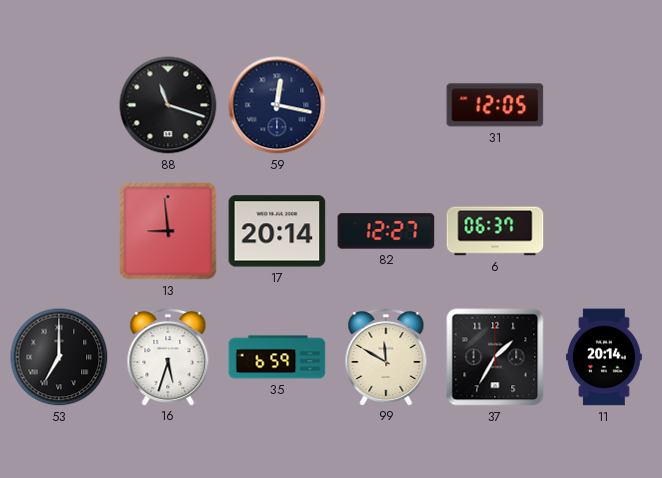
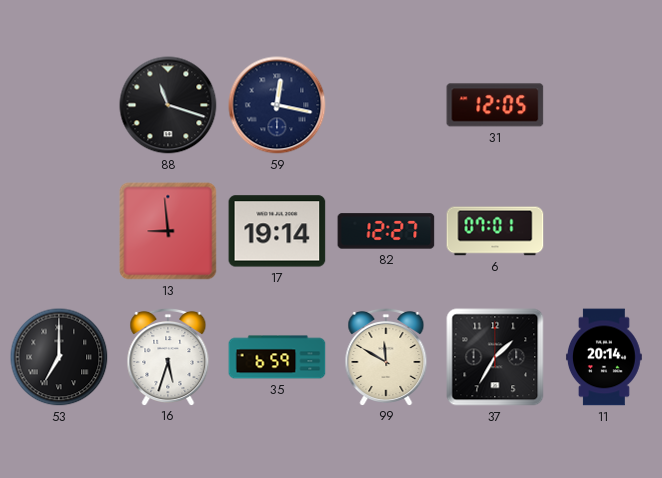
17: 20:14 -> 19:14 (277, 231)
6: 06:37 -> 07:01 (495, 231)
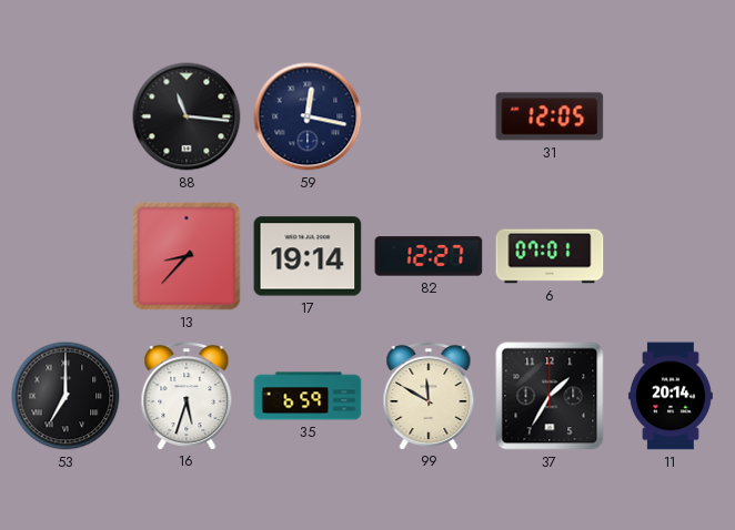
88: 11:18 -> 11:16 (187, 116)
13: 8:59 -> 8:37 (187, 256)
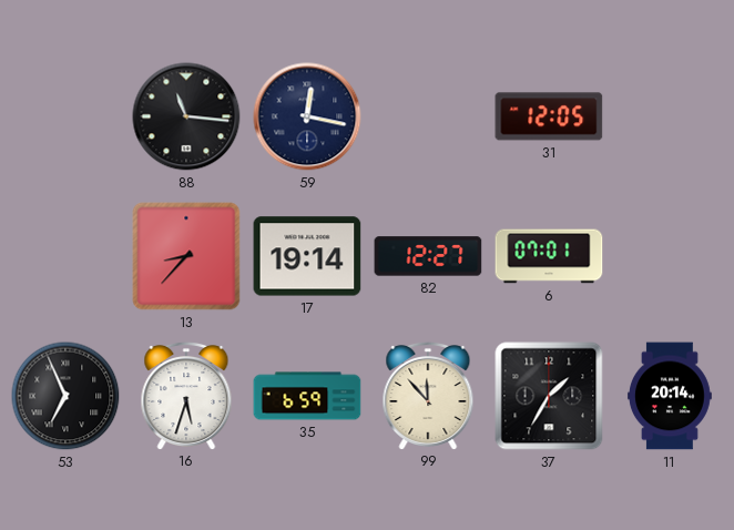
53: 7:00 -> 6:56 (65, 396)
99: 11:50 -> 11:53 (428, 395)
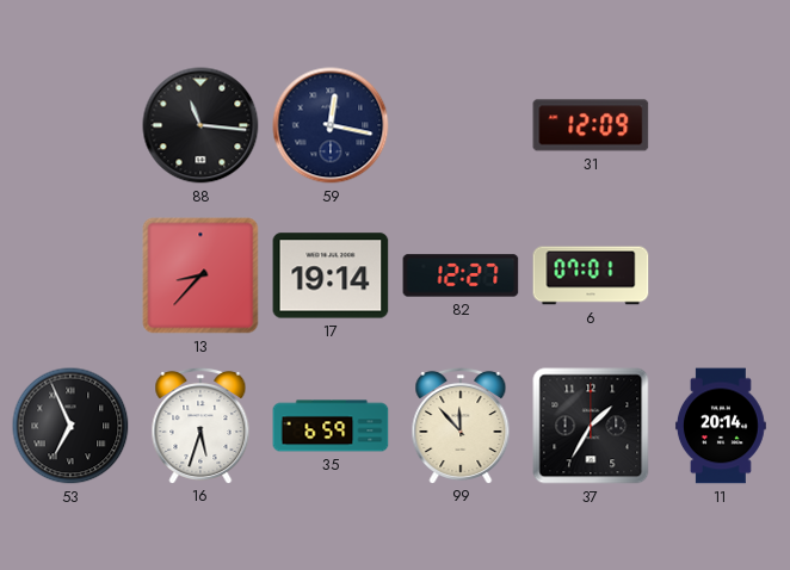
31: 12:05 -> 12:09 (591, 125)
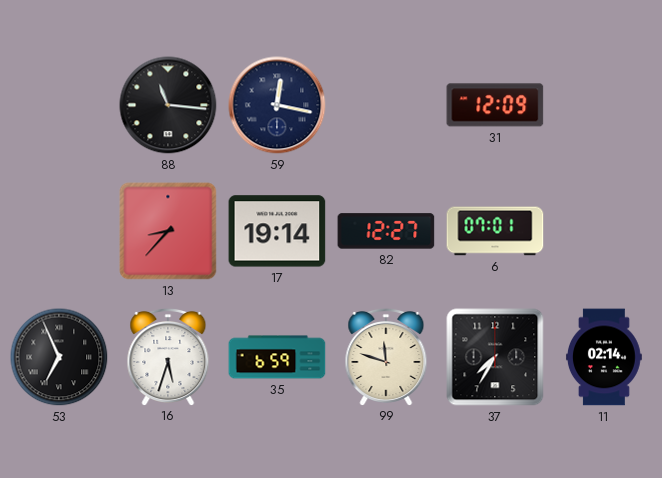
99: 11:53 -> 11:48 (386, 356)
37: 1:35 -> 7:35 (495, 357)
11: 20:14 -> 02:14 (604, 357)
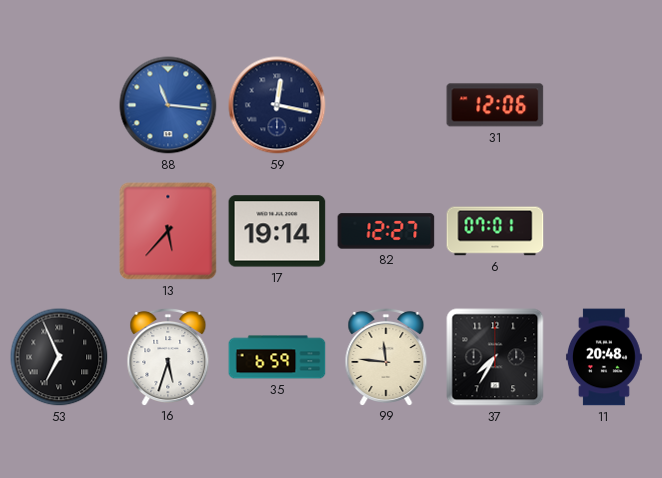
88 dial: black -> blue (168, 105)
31: 12:09 -> 12:06 (495, 105)
13: 8:37 -> 5:37 (168, 231)
99: 11:48 -> 11:46 (386, 356)
11: 02:14 -> 20:48 (604, 357)
